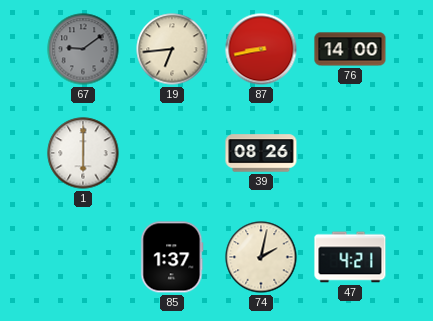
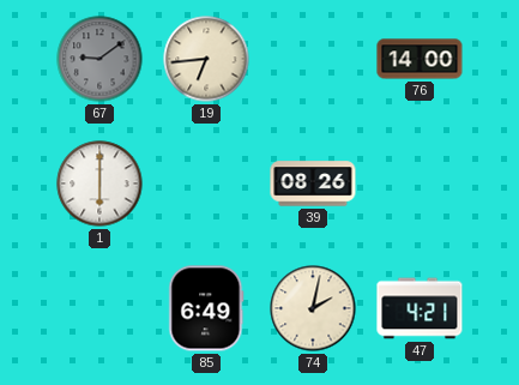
87: 8:43 -> none (261, 49)
85: 1:37 -> 6:49 (206, 308)
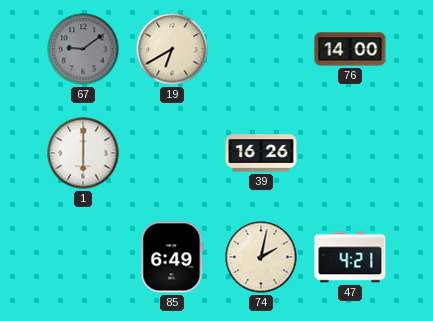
19: 6:44 -> 6:40 (172, 49)
39: 08:26 -> 16:26 (261, 153)
